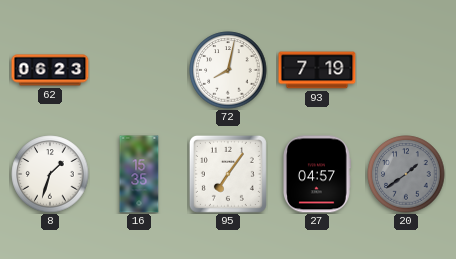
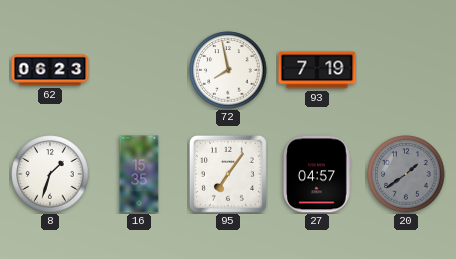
72: 8:02 -> 7:58 (228, 70)
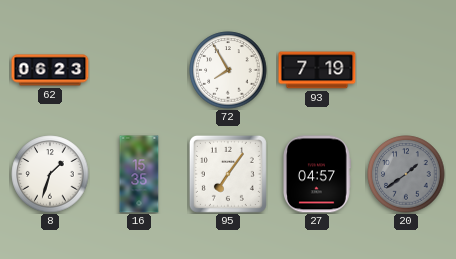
72: 7:58 -> 7:55 (228, 70)
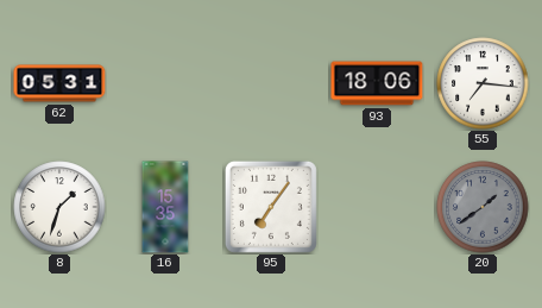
62: 06:23 -> 05:31 (59, 83)
72: 7:55 -> none (228, 70)
93: 7:19 -> 18:06 (377, 83)
55: none -> 7:16 (483, 83)
27: 04:57 -> none (317, 174)
